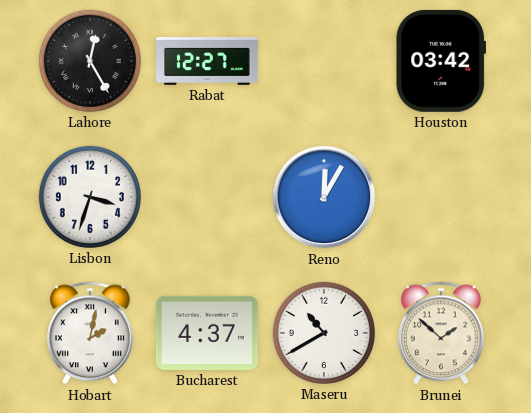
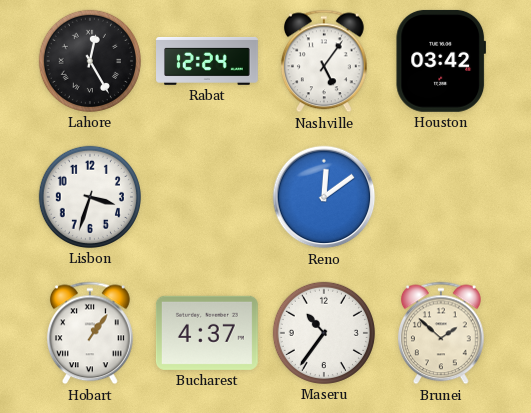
Rabat: 12:27 -> 12:24 (208, 62)
Nashville: none -> 5:06 (324, 61)
Reno: 12:05 -> 12:09 (324, 197)
Hobart: 2:02 -> 1:06 (90, 333)
Maseru: 10:40 -> 10:36 (324, 333)
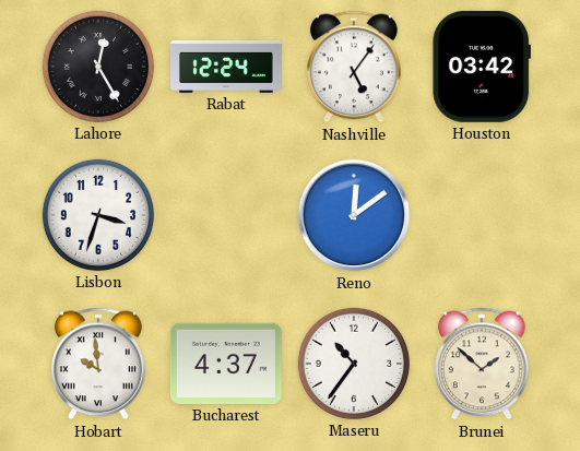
Hobart: 1:06 -> 9:59 (98, 364)
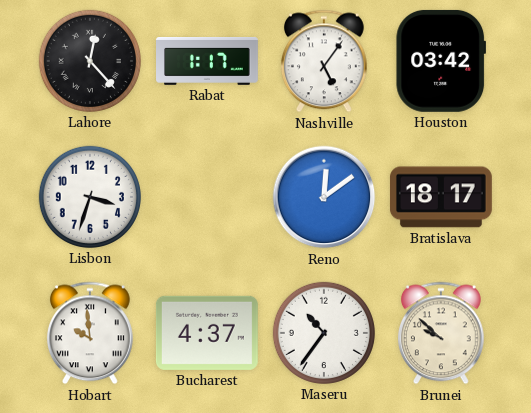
Lahore: 12:25 -> 12:23 (90, 61)
Rabat: 12:24 -> 1:17 (208, 62)
Bratislava: none -> 18:17 (441, 197)
Brunei: 1:52 -> 9:52 (441, 333)
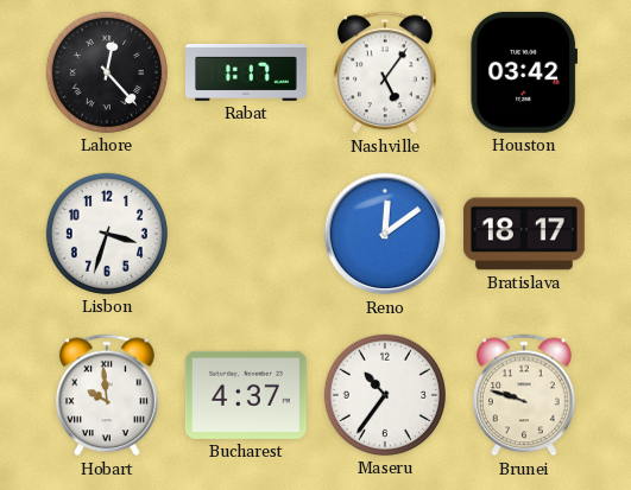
Brunei: 9:52 -> 9:48 (524, 395)
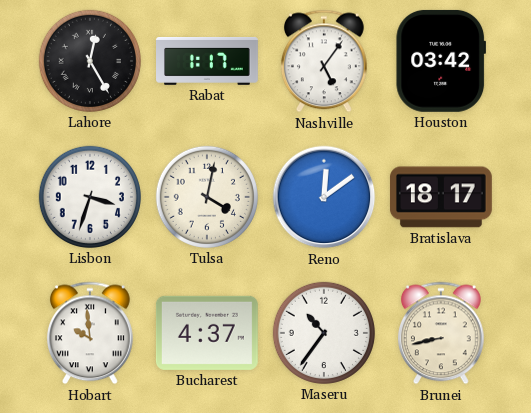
Lahore: 12:23 -> 12:25 (90, 61)
Tulsa: none -> 4:02 (207, 197)
Brunei: 9:48 -> 8:43 (441, 333)
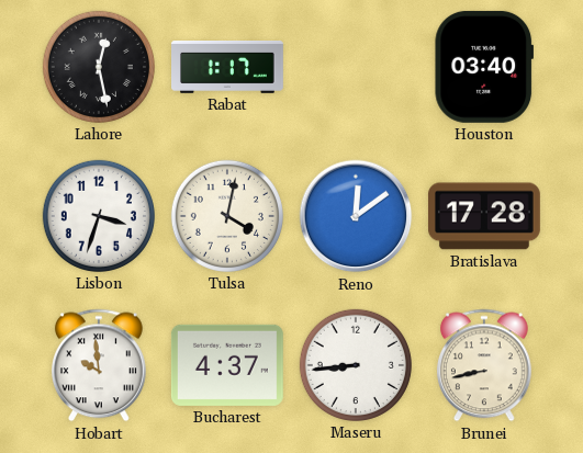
Lahore: 12:25 -> 12:28 (99, 67)
Nashville: 5:06 -> none (324, 61)
Houston: 03:42 -> 03:40 (483, 67)
Bratislava: 18:17 -> 17:28 (484, 216)
Maseru: 10:36 -> 8:44 (356, 365)
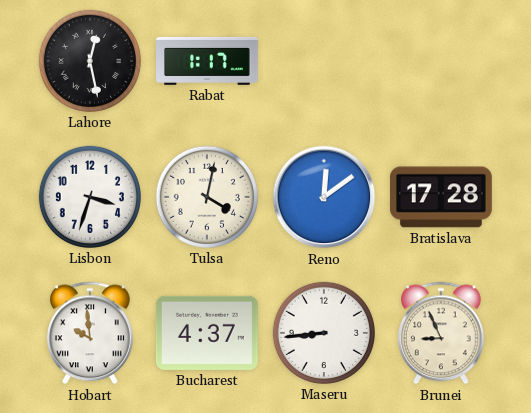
Houston: 03:40 -> none (483, 67)
Brunei: 8:43 -> 8:56 (441, 333)
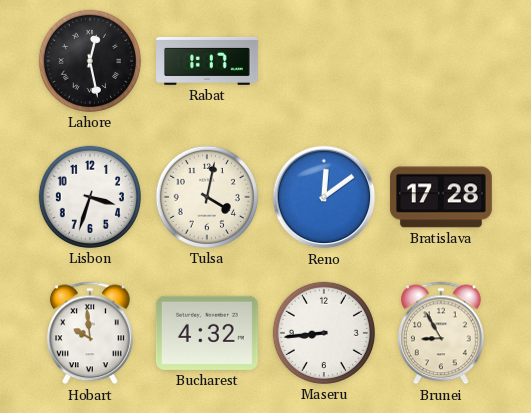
Bucharest: 4:37 -> 4:32 (207, 333)
Brunei: 8:56 -> 8:55 (441, 333)
